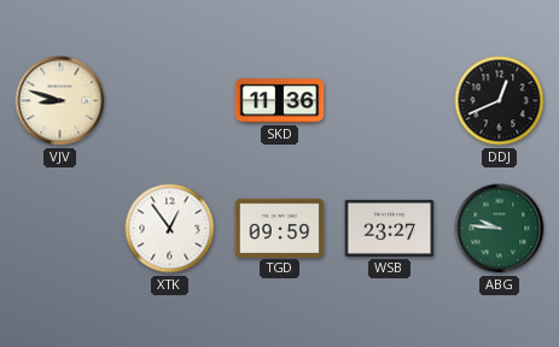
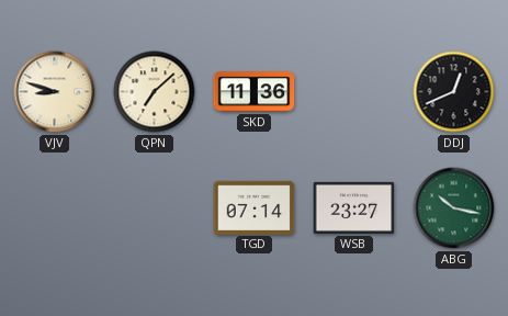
QPN: none -> 7:08 (155, 92)
XTK: 12:54 -> none (170, 229)
TGD: 09:59 -> 07:14 (255, 207)
ABG: 9:46 -> 10:17 (454, 208)
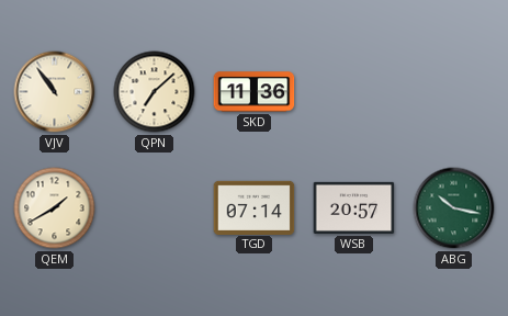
VJV: 8:48 -> 10:54 (55, 92)
DDJ: 12:41 -> none (454, 92)
QEM: none -> 1:40 (55, 208)
WSB: 23:27 -> 20:57 (354, 207)
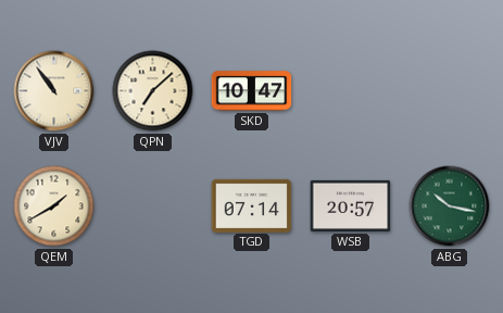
SKD: 11:36 -> 10:47 (252, 91)
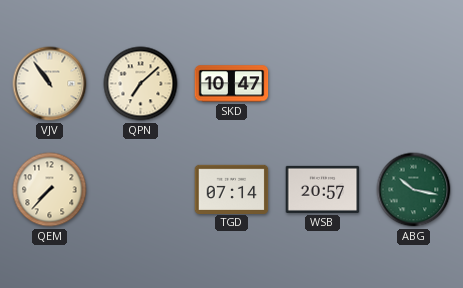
QEM: 1:40 -> 7:37 (50, 190)
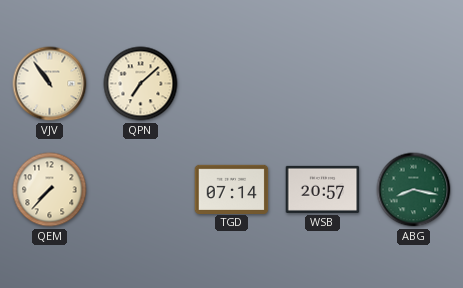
SKD: 10:47 -> none (232, 84)
ABG: 10:17 -> 8:17 (414, 190)
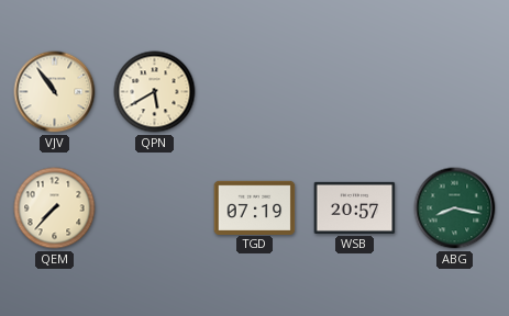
QPN: 7:08 -> 5:40 (155, 92)
TGD: 07:14 -> 07:19 (255, 207)
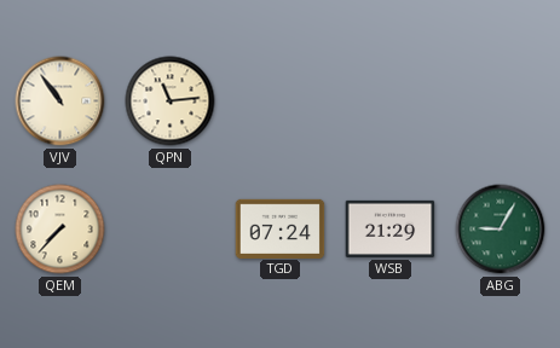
QPN: 5:40 -> 11:14 (171, 101)
TGD: 07:19 -> 07:24 (281, 228)
WSB: 20:57 -> 21:29 (391, 228)
ABG: 8:17 -> 9:05 (501, 230)
